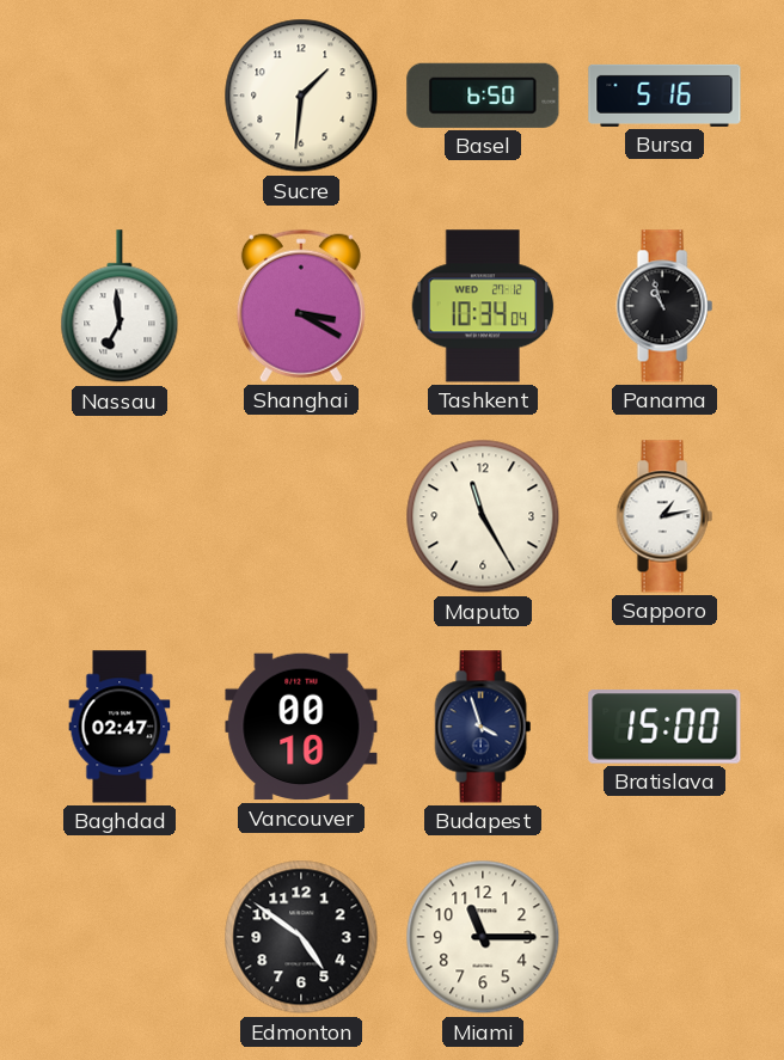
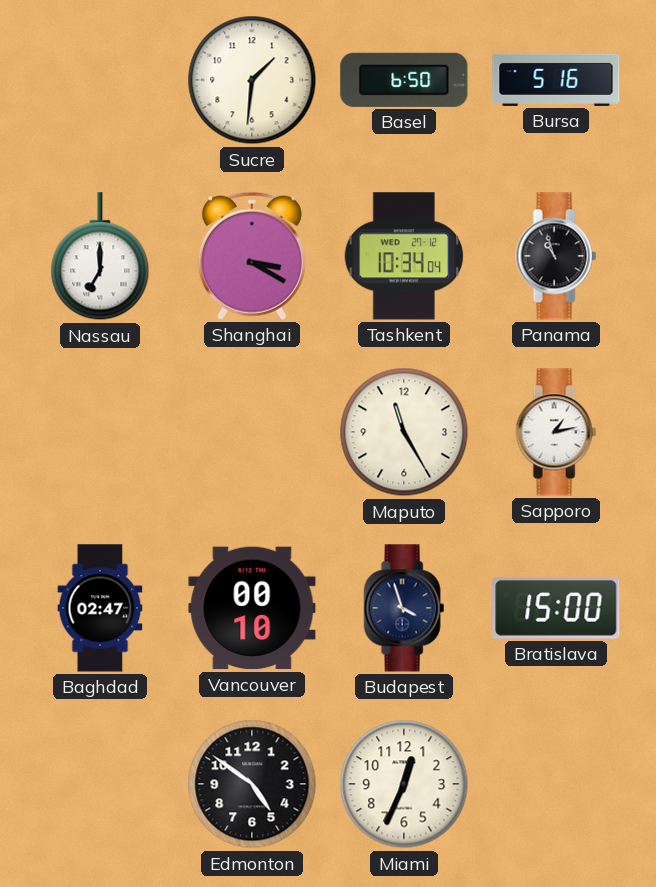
Nassau: 6:59 -> 7:00 (100, 257)
Miami: 11:15 -> 12:34 (404, 784)
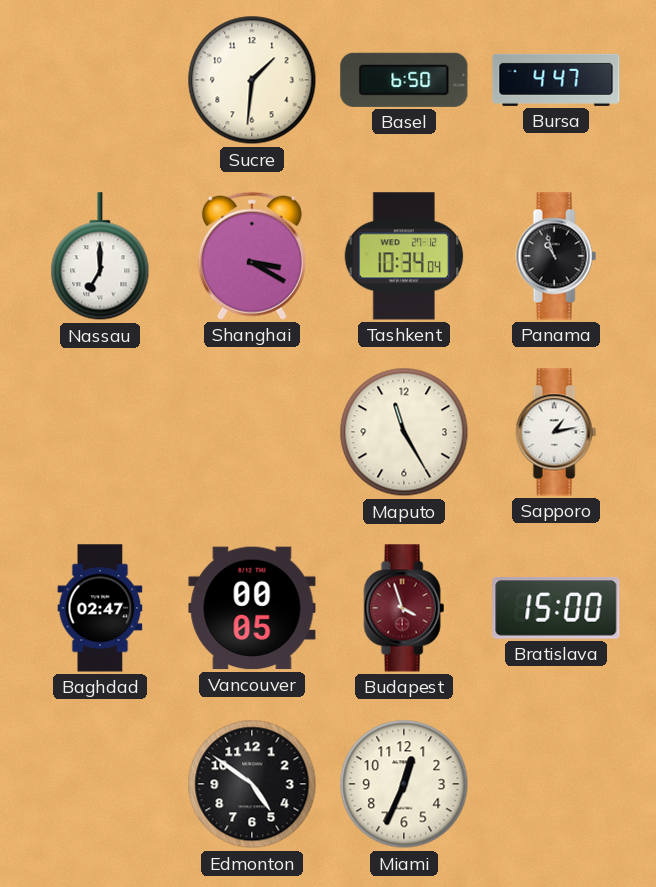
Bursa: 5:16 -> 4:47 (556, 80)
Vancouver: 00:10 -> 00:05 (252, 608)
Budapest dial: navy -> burgundy (404, 608)
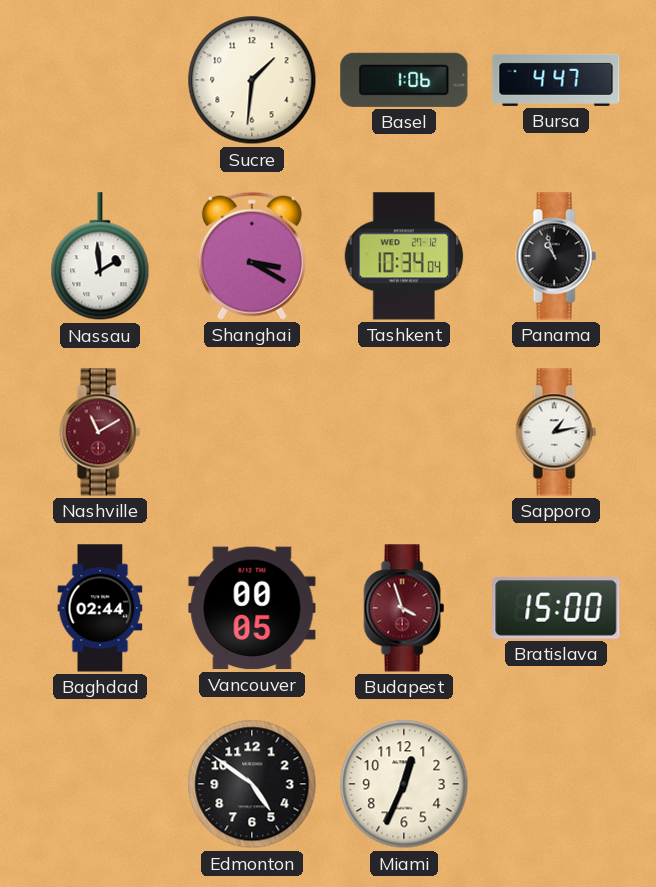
Basel: 6:50 -> 1:06 (404, 80)
Nassau: 7:00 -> 1:59 (100, 257)
Nashville: none -> 11:10 (100, 432)
Maputo: 11:25 -> none (404, 432)
Baghdad: 02:47 -> 02:44 (100, 608)
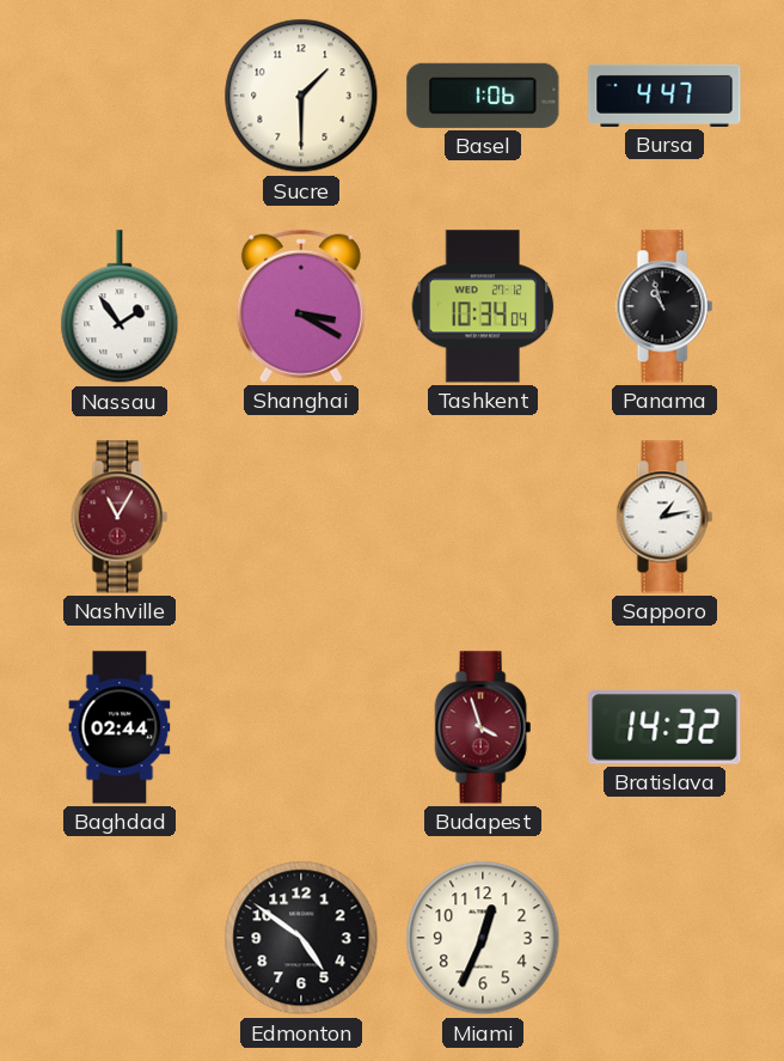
Sucre: 1:31 -> 1:30 (301, 96)
Nassau: 1:59 -> 1:54 (120, 307)
Nashville: 11:10 -> 11:05 (120, 517)
Vancouver: 00:05 -> none (252, 608)
Bratislava: 15:00 -> 14:32 (664, 727)
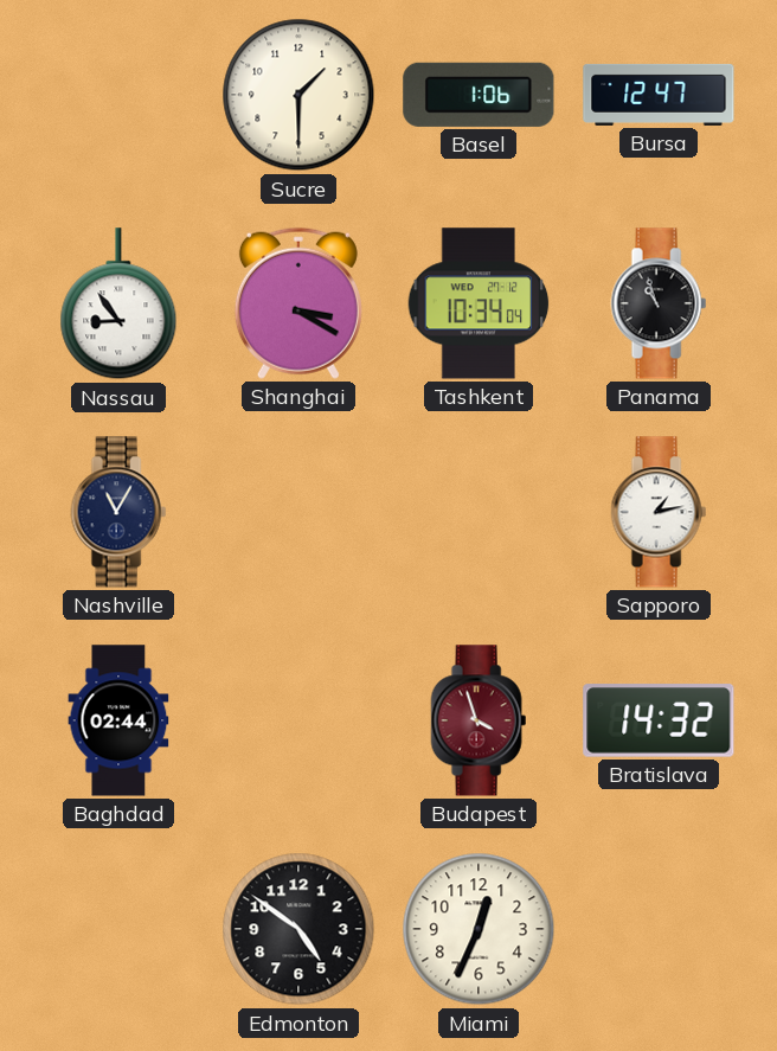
Bursa: 4:47 -> 12:47 (659, 95)
Nassau: 1:54 -> 8:54 (118, 305)
Nashville dial: burgundy -> navy (118, 512)
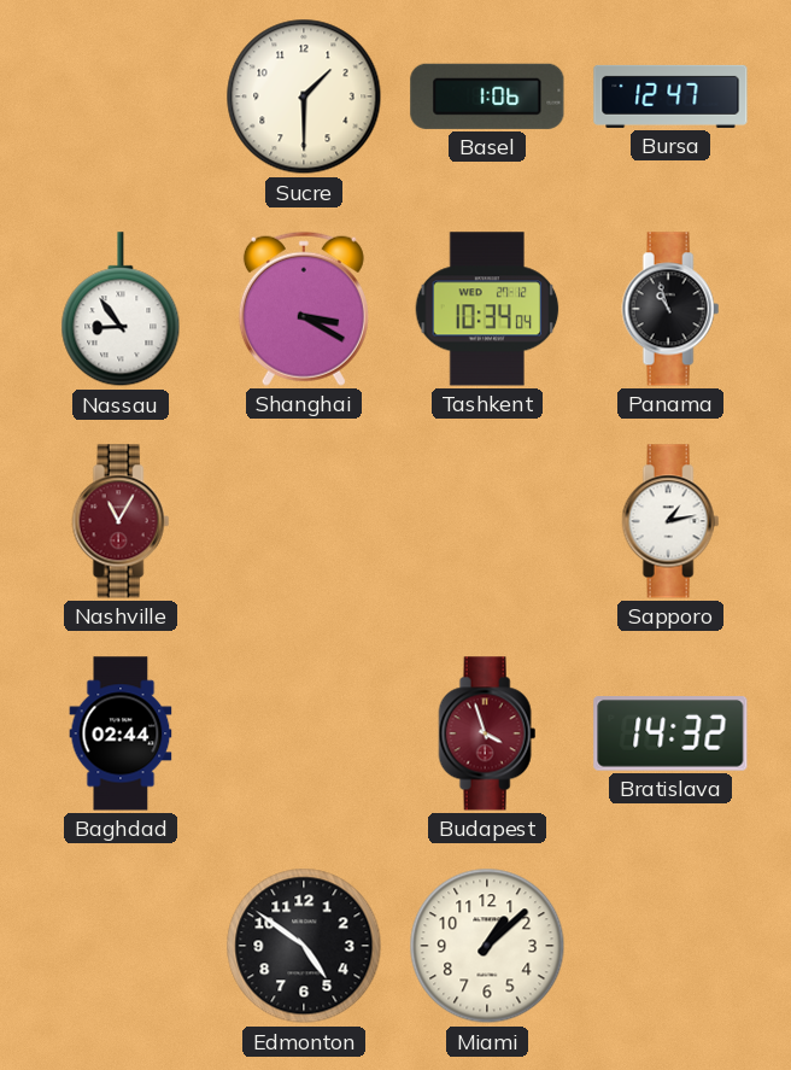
Nashville dial: navy -> burgundy (121, 521)
Miami: 12:34 -> 1:08 (487, 946)
